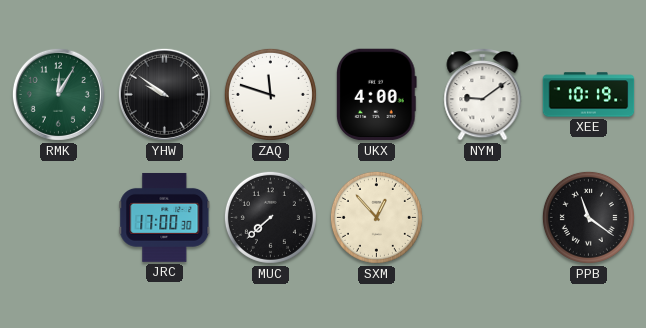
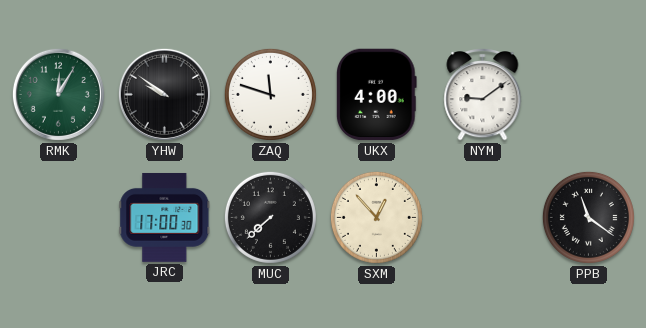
XEE: 10:19 -> none (589, 95)
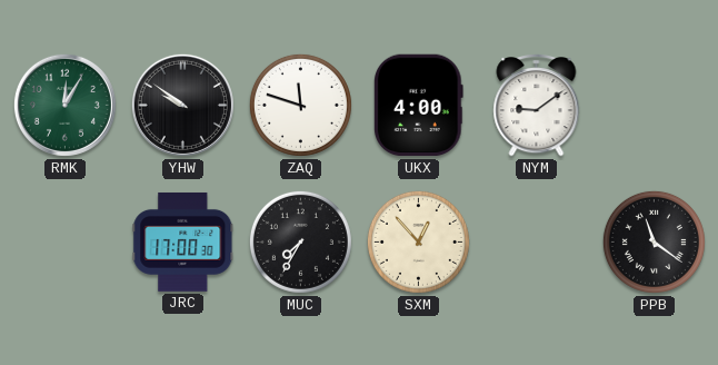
MUC: 7:38 -> 7:35 (300, 241)
